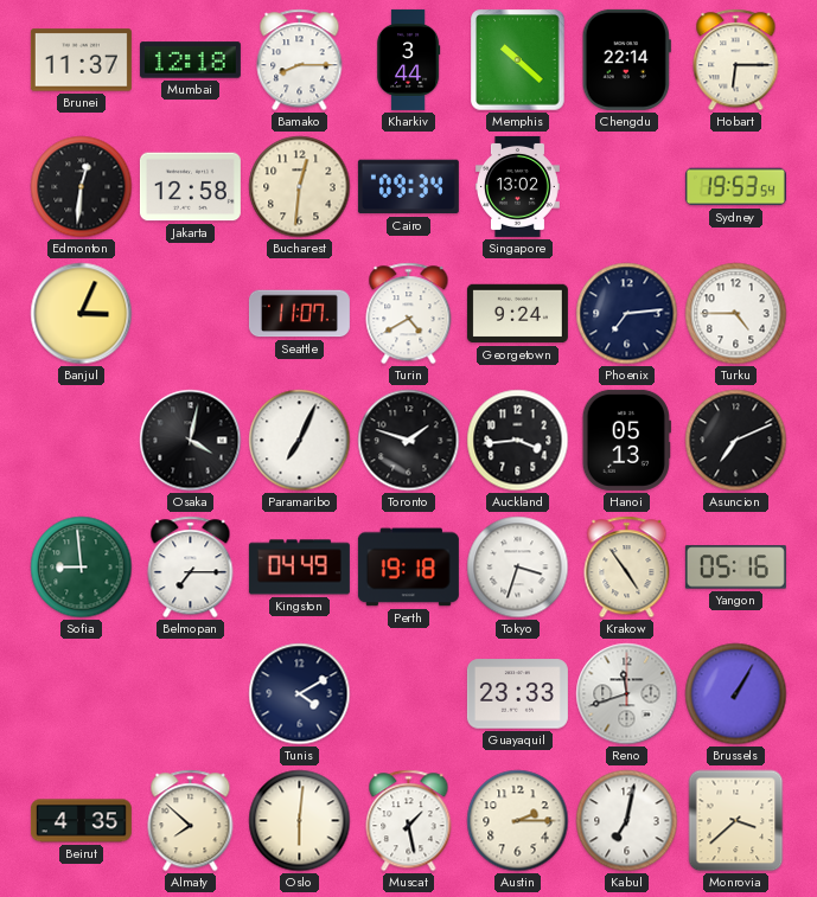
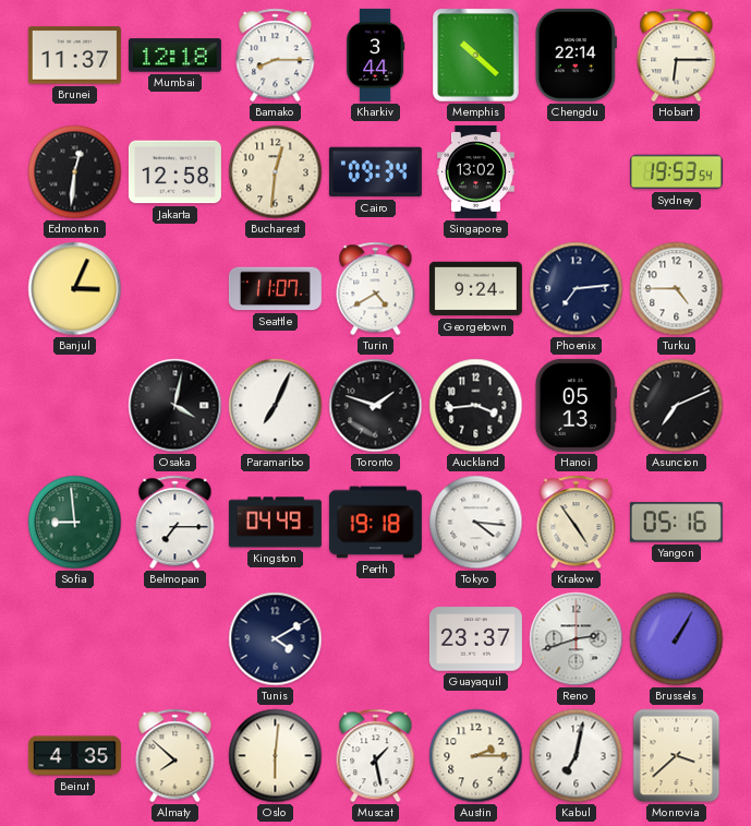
Tokyo: 3:33 -> 4:16 (476, 523)
Guayaquil: 23:33 -> 23:37 (475, 639)
Reno: 11:42 -> 2:42 (577, 639)
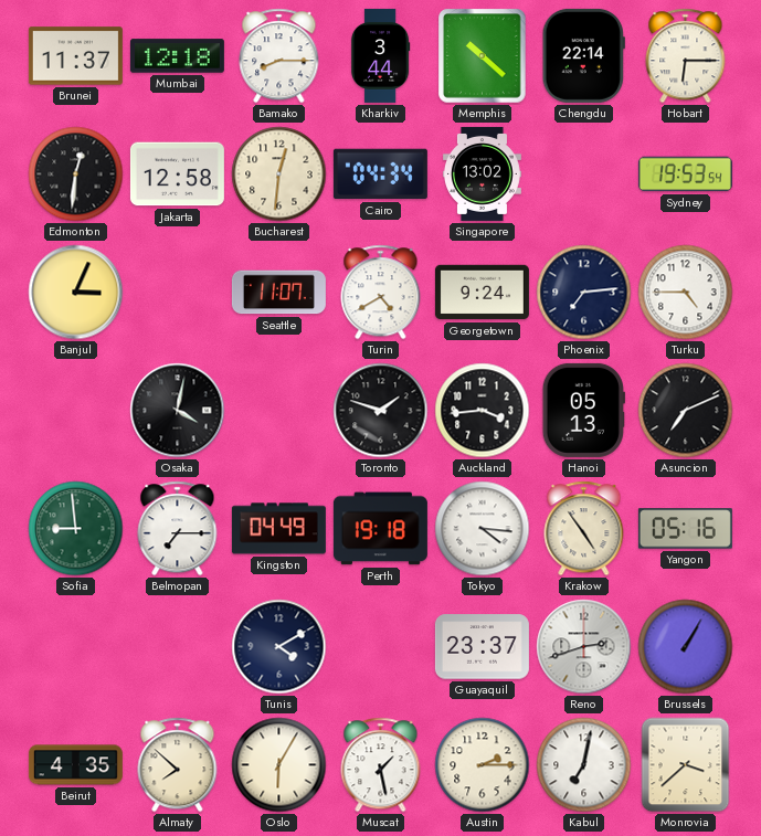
Cairo: 09:34 -> 04:34 (380, 174)
Paramaribo: 7:04 -> none (276, 406)
Oslo: 6:01 -> 6:05 (279, 765)
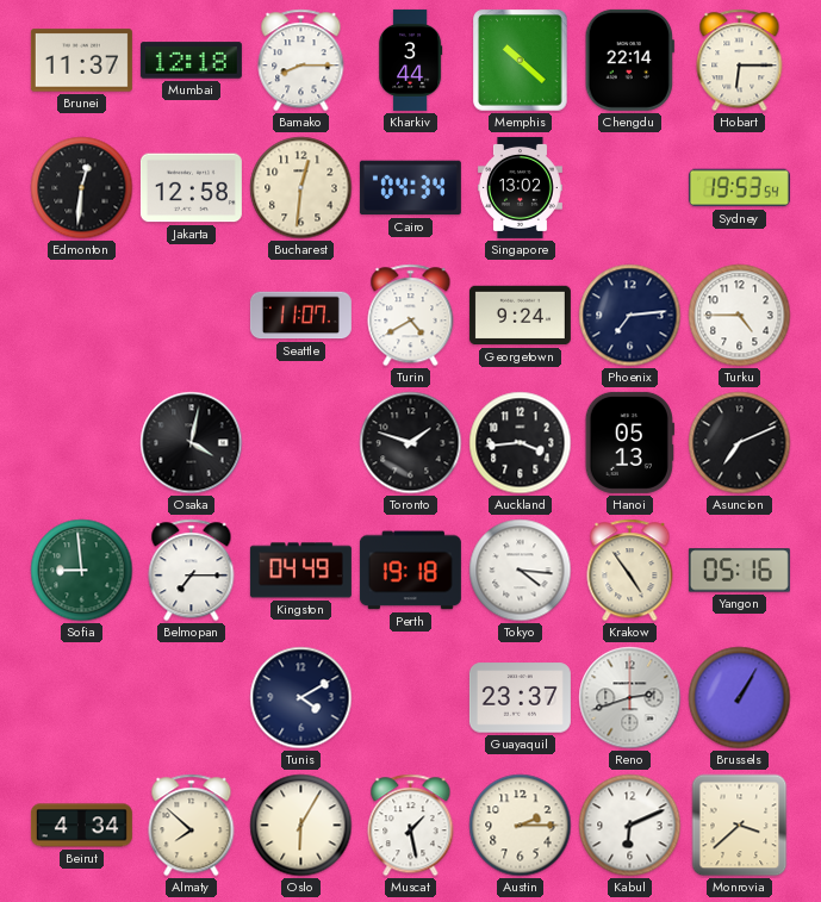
Banjul: 3:04 -> none (76, 293)
Beirut: 4:35 -> 4:34 (81, 826)
Kabul: 7:02 -> 6:11 (630, 826)
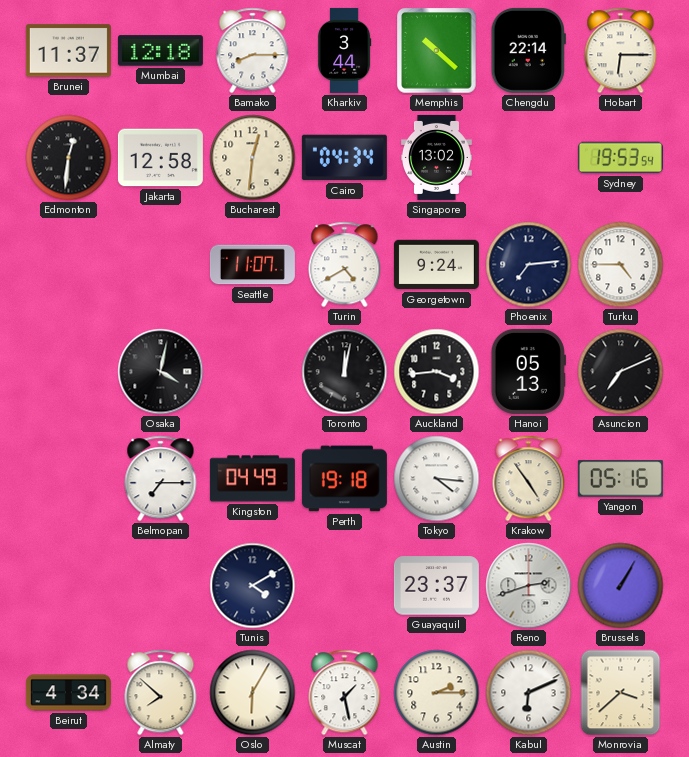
Toronto: 1:48 -> 12:02 (345, 372)
Sofia: 8:59 -> none (82, 571)
